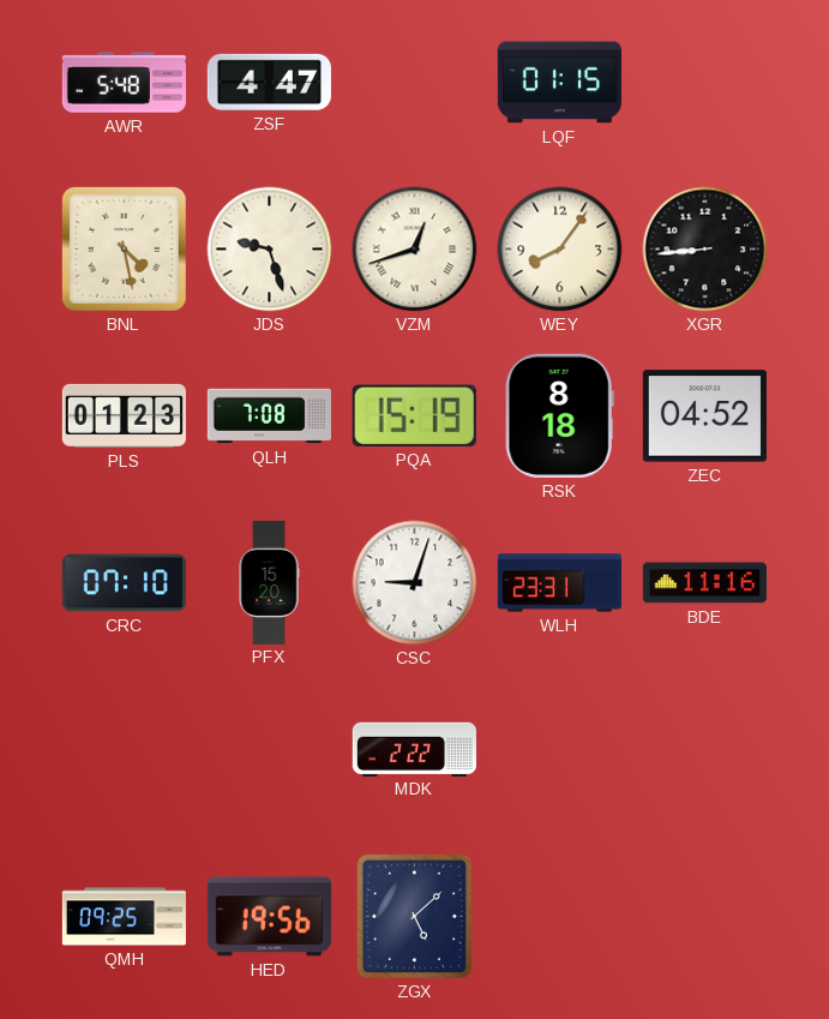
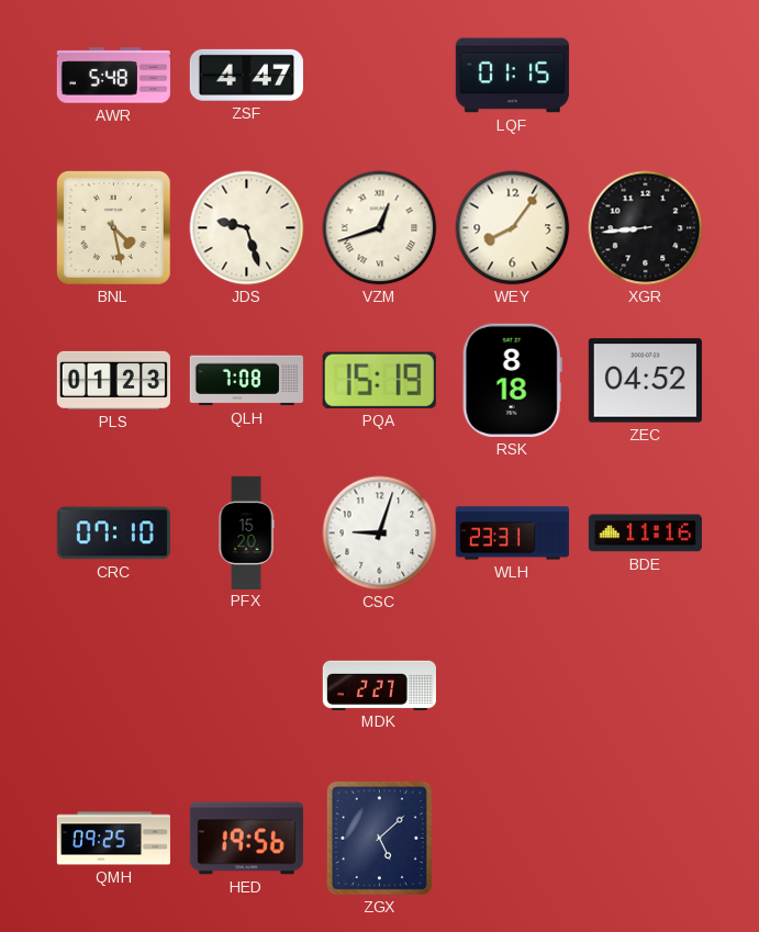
MDK: 2:22 -> 2:27 (379, 685)
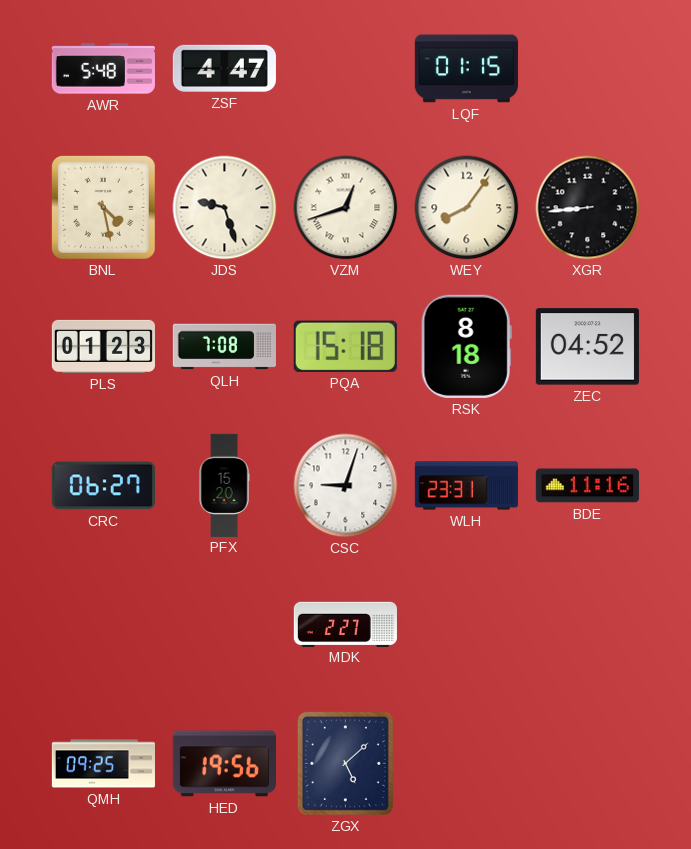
PQA: 15:19 -> 15:18 (345, 346)
CRC: 07:10 -> 06:27 (103, 486)
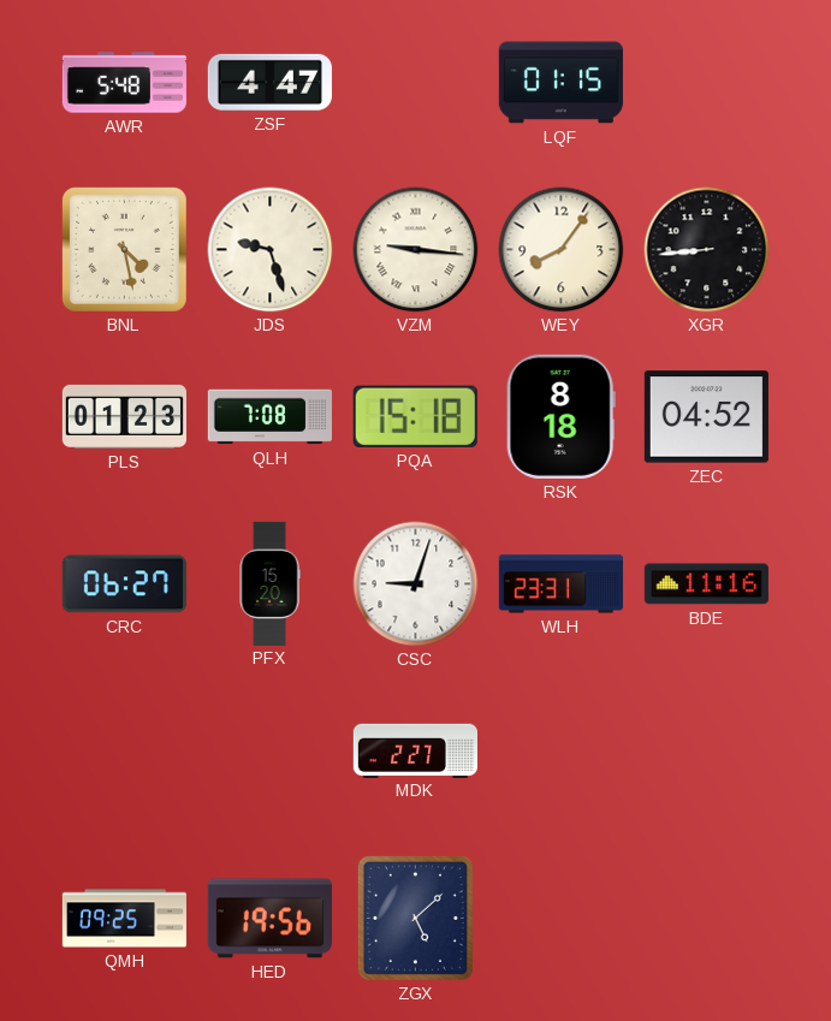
VZM: 12:42 -> 9:16 (416, 250)
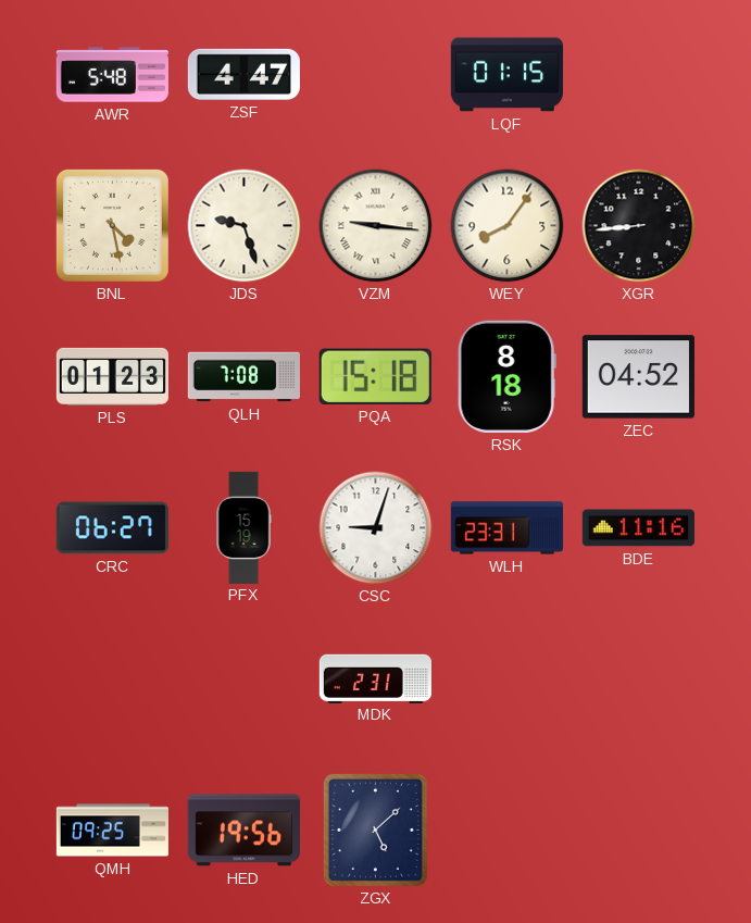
PFX: 15:20 -> 15:19 (243, 527)
MDK: 2:27 -> 2:31 (375, 678)
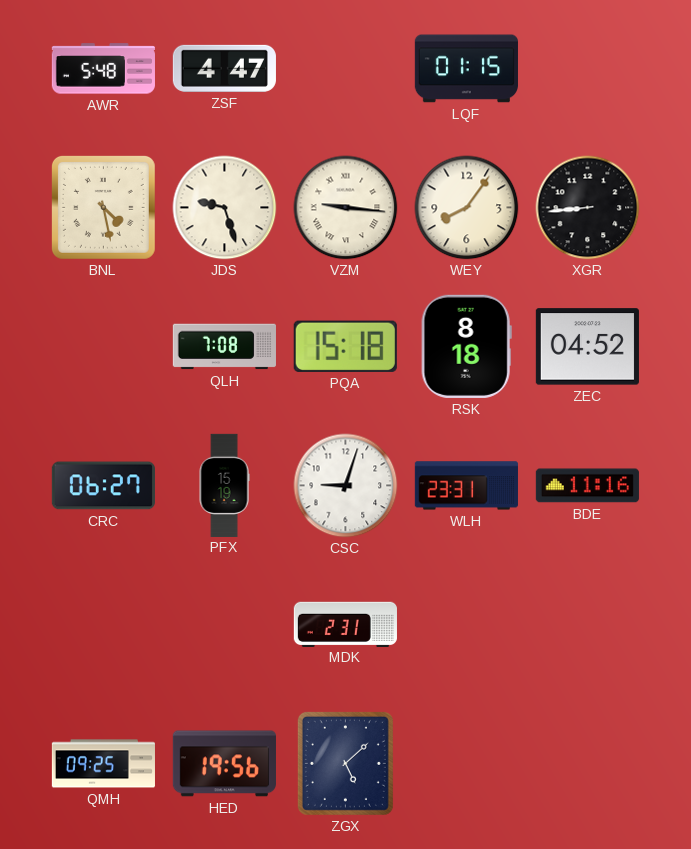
PLS: 01:23 -> none (112, 376)
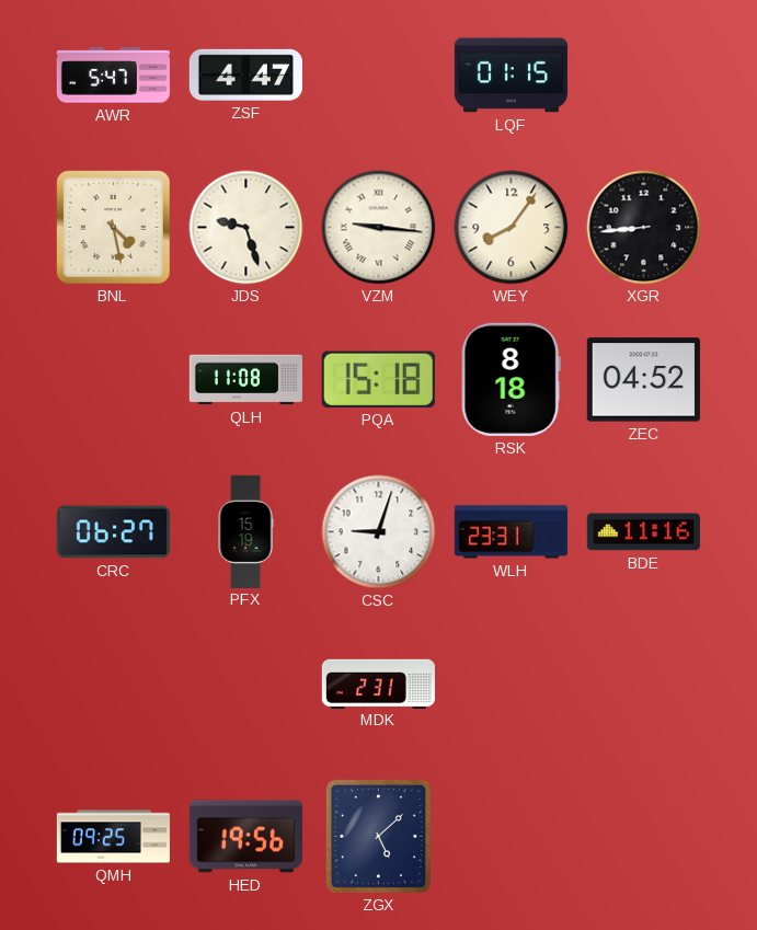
AWR: 5:48 -> 5:47 (113, 76)
QLH: 7:08 -> 11:08 (245, 380)
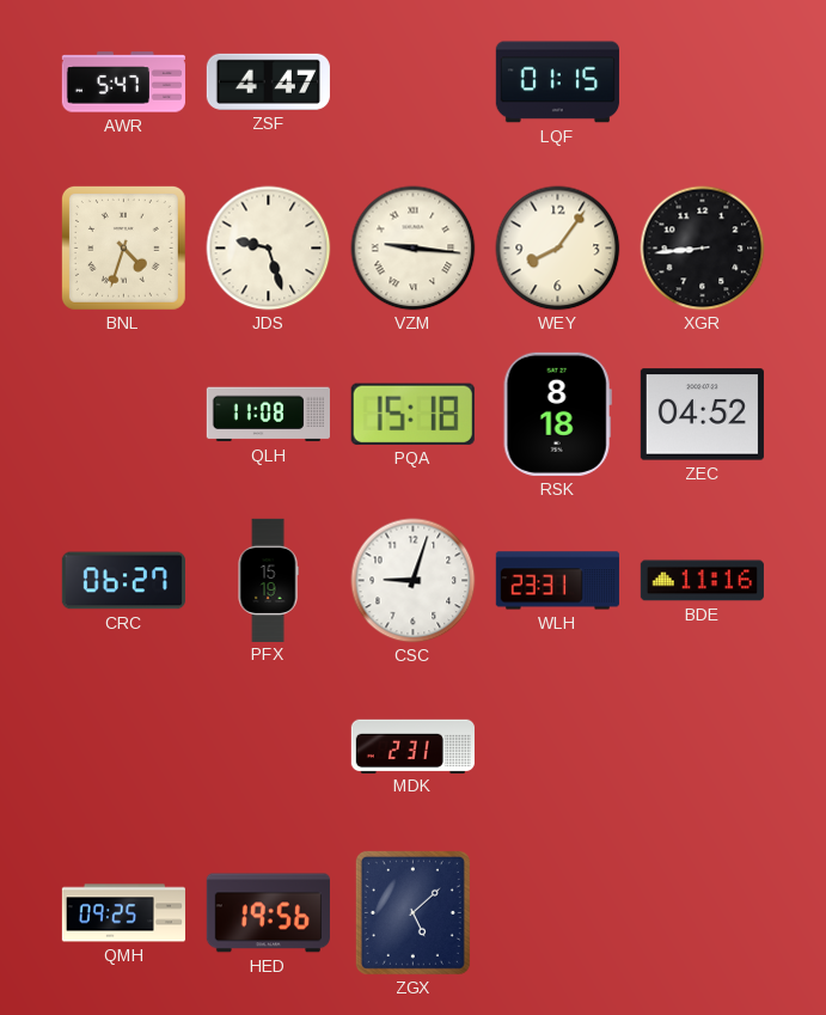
BNL: 4:28 -> 4:33 (123, 247)
